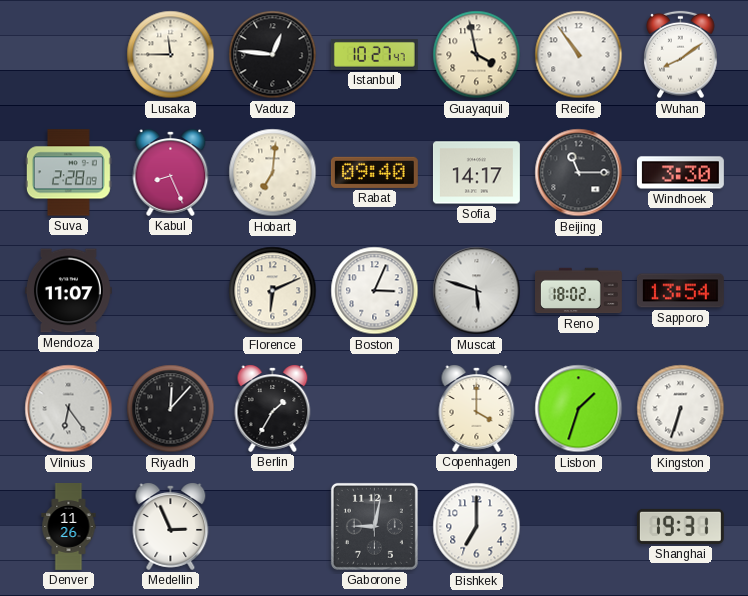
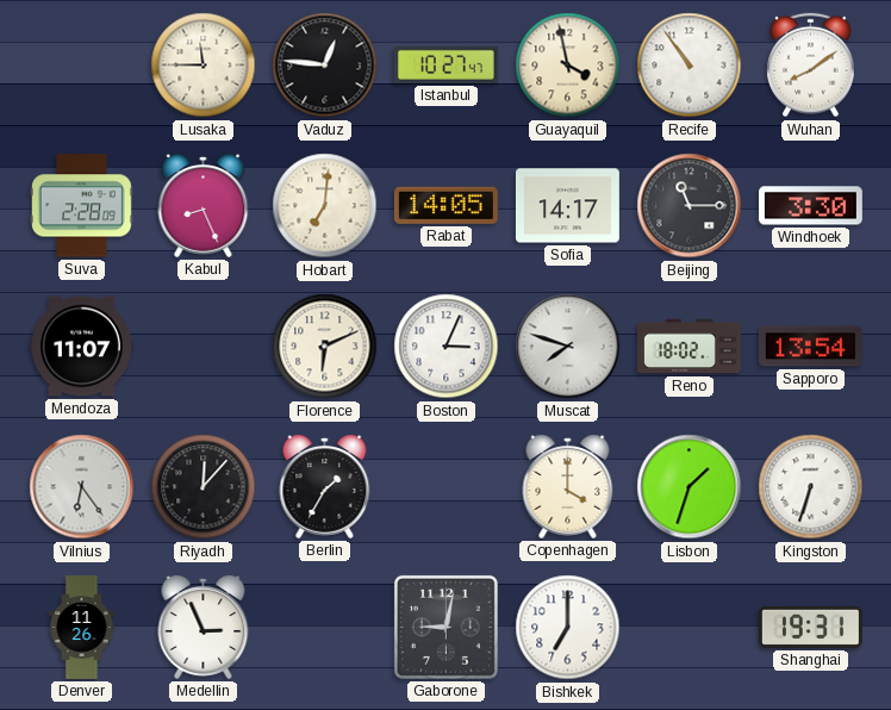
Rabat: 09:40 -> 14:05 (445, 205)
Muscat: 5:48 -> 7:48 (568, 347)
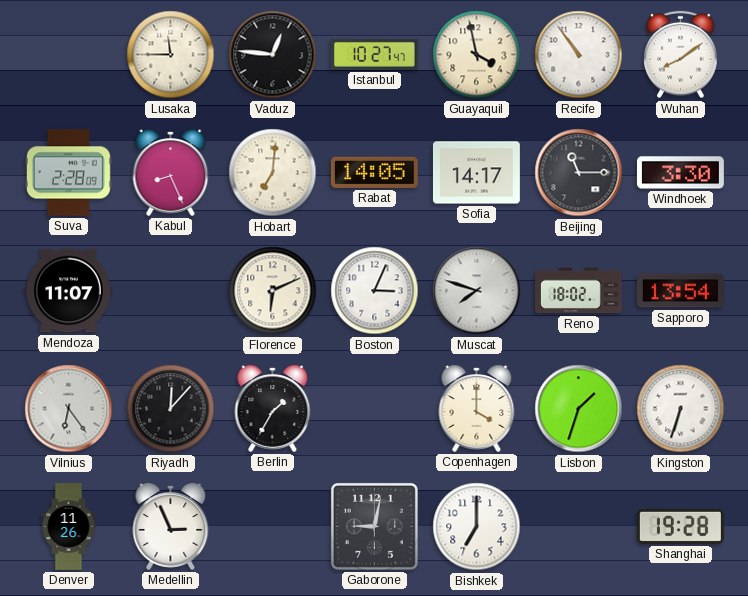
Shanghai: 19:31 -> 19:28 (680, 526)
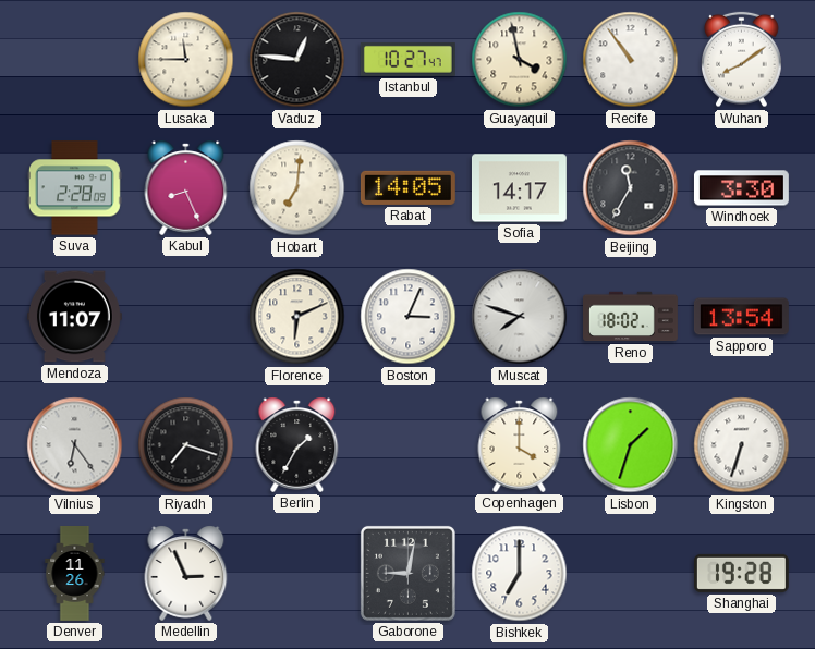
Beijing: 11:15 -> 11:35 (631, 188)
Riyadh: 12:07 -> 7:18 (186, 445)
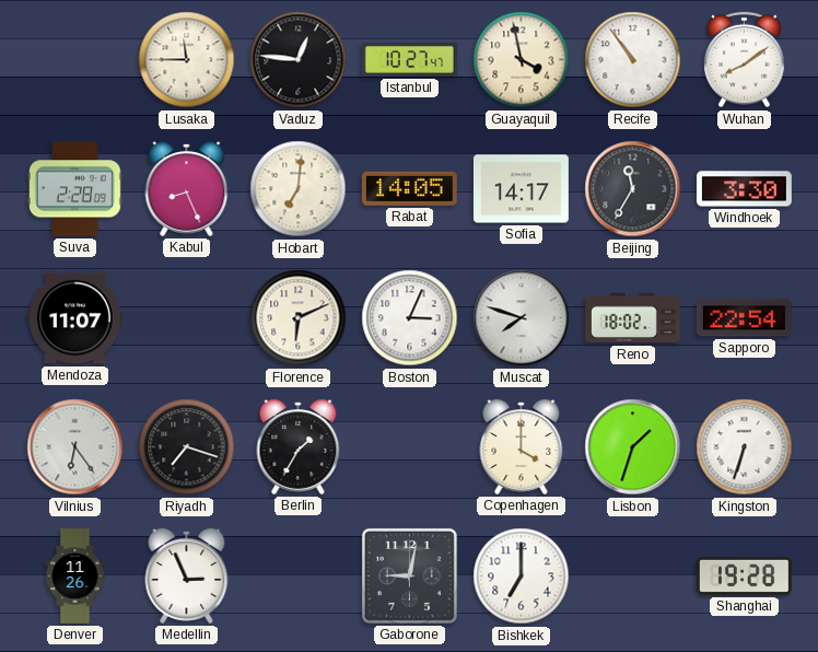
Sapporo: 13:54 -> 22:54 (744, 318)
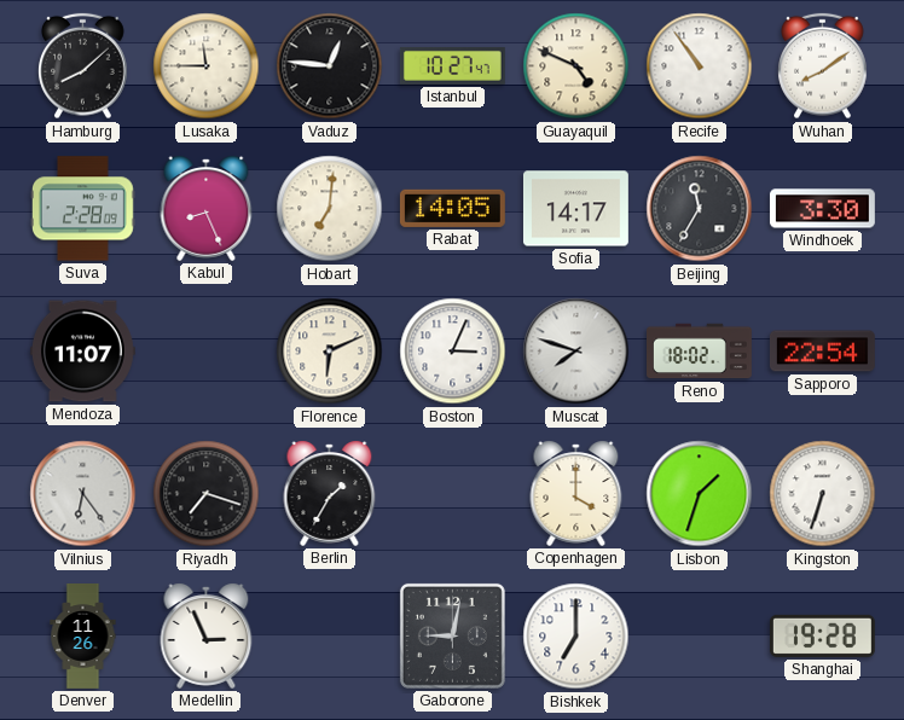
Hamburg: none -> 8:08 (83, 66)
Guayaquil: 3:58 -> 4:49 (576, 66)
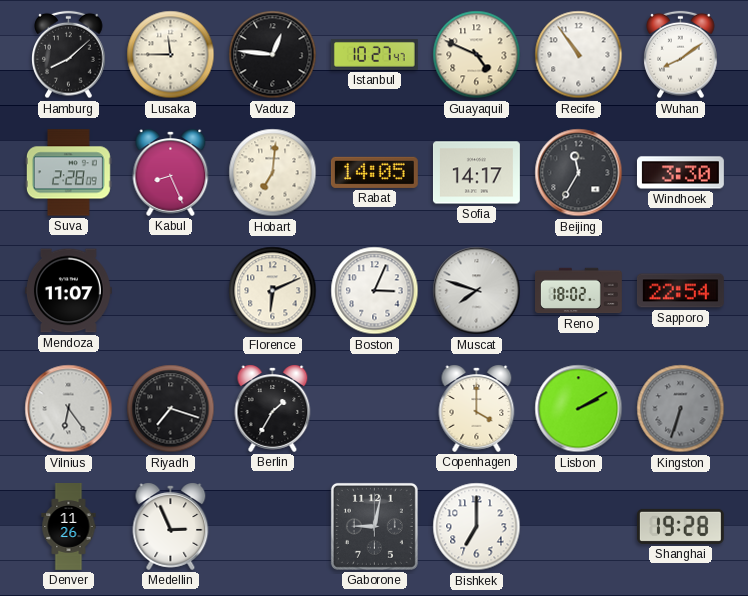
Lisbon: 1:33 -> 2:10 (579, 409)
Kingston dial: white -> grey (681, 409)
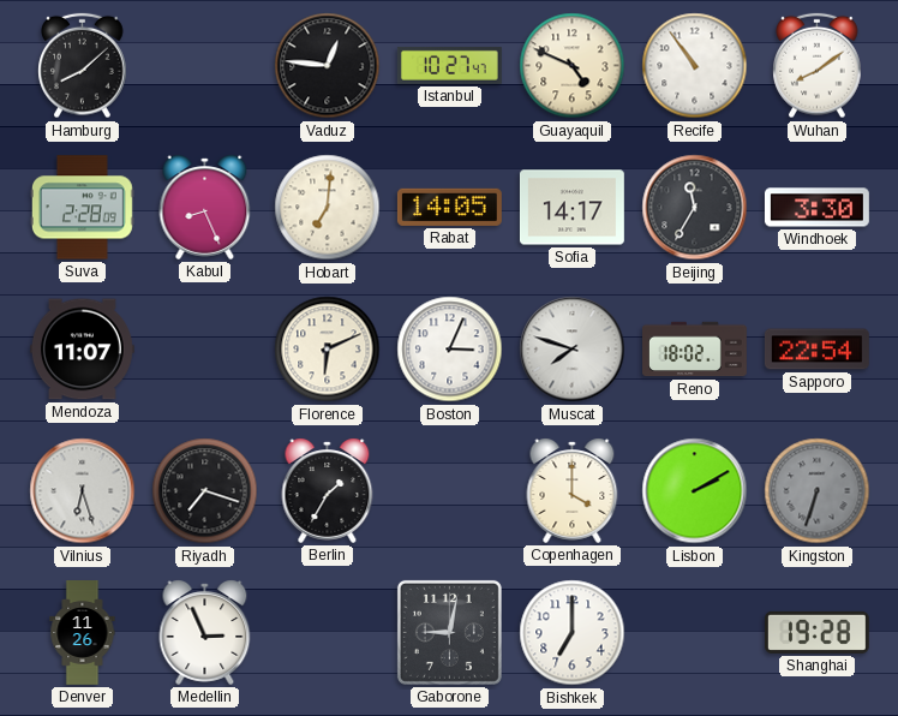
Lusaka: 11:45 -> none (171, 55)
Vilnius: 6:24 -> 6:27 (83, 491)
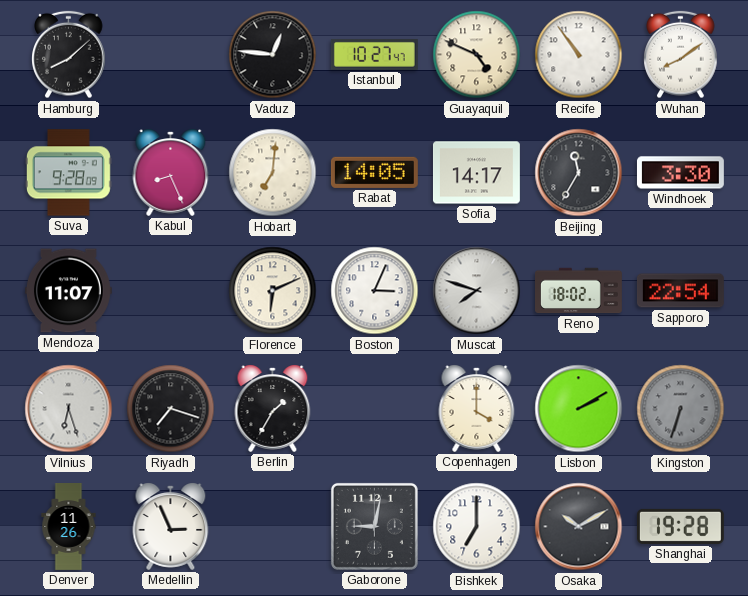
Suva: 2:28 -> 9:28 (68, 173)
Osaka: none -> 10:10 (579, 527)
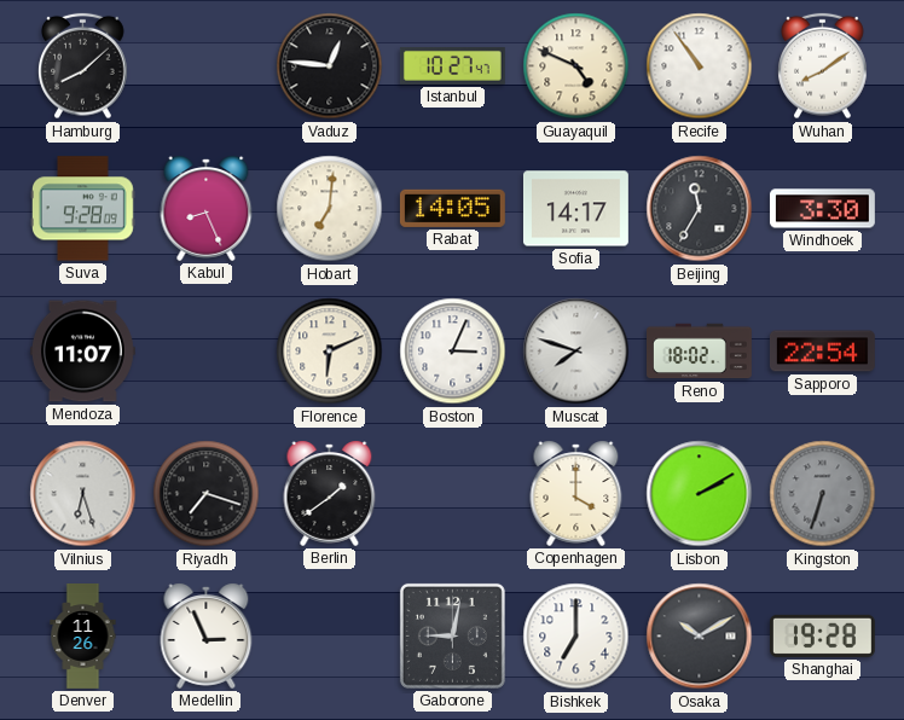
Berlin: 1:35 -> 1:39 (330, 493)
